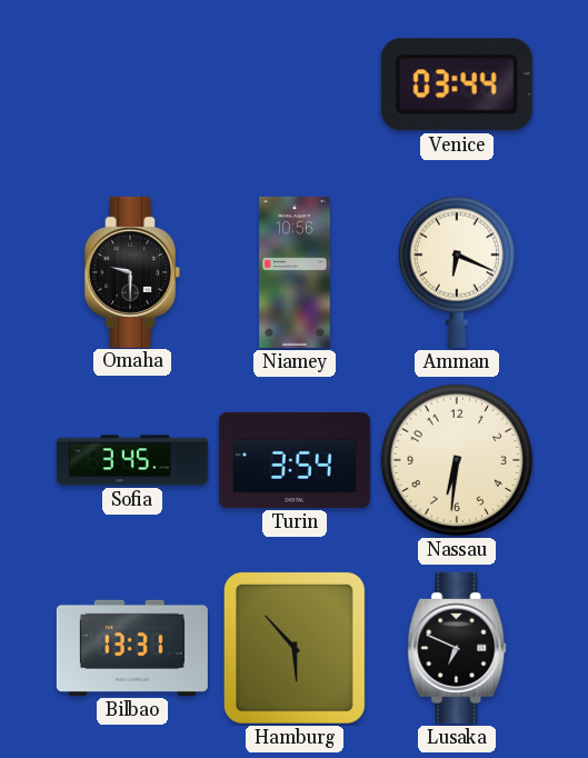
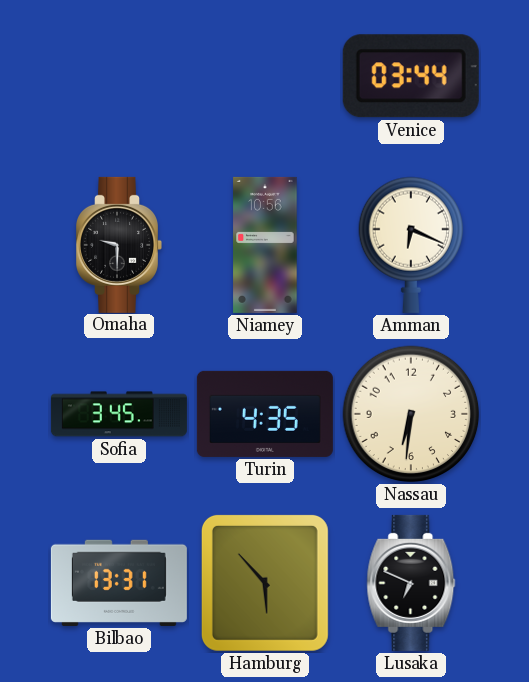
Turin: 3:54 -> 4:35 (265, 414)
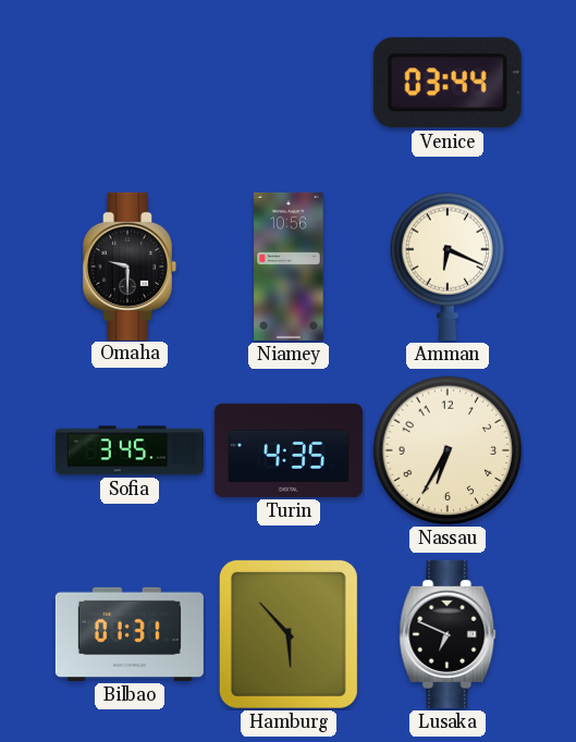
Nassau: 6:31 -> 6:35 (448, 450)
Bilbao: 13:31 -> 01:31 (130, 634)
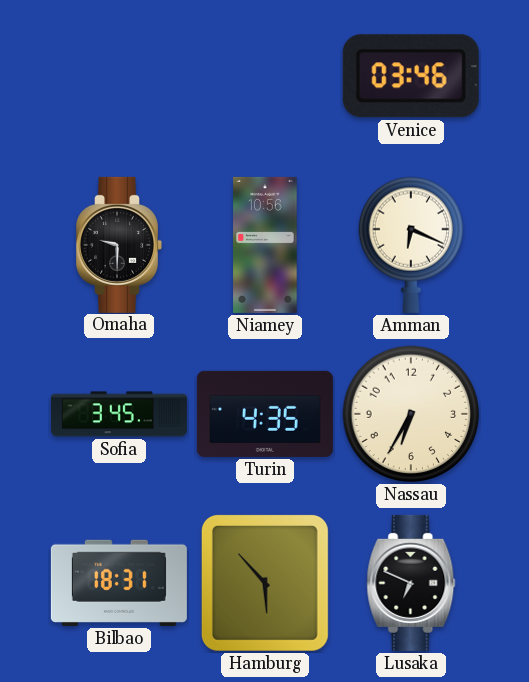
Venice: 03:44 -> 03:46 (411, 76)
Bilbao: 01:31 -> 18:31 (119, 583)
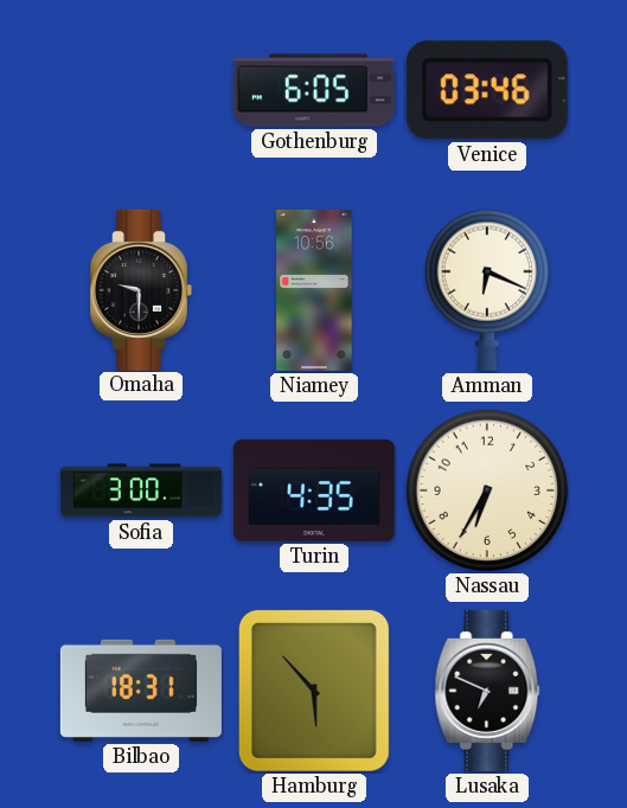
Gothenburg: none -> 6:05 (314, 90)
Sofia: 3:45 -> 3:00 (141, 490)
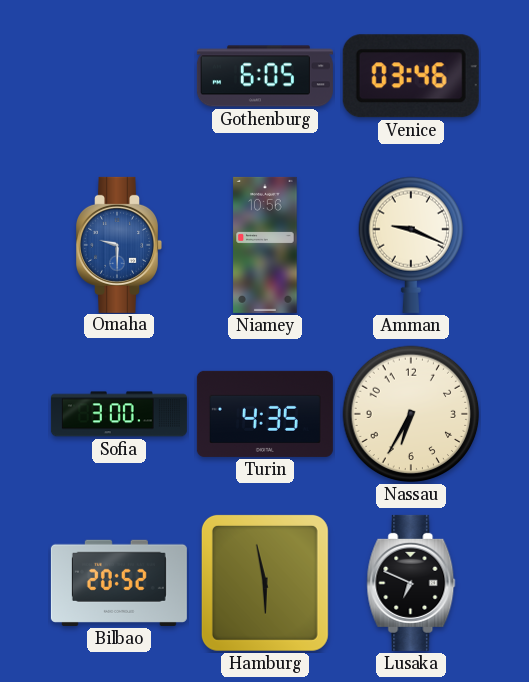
Omaha dial: black -> blue (119, 245)
Amman: 6:19 -> 9:19 (411, 245)
Bilbao: 18:31 -> 20:52 (119, 583)
Hamburg: 5:53 -> 5:58 (265, 583)
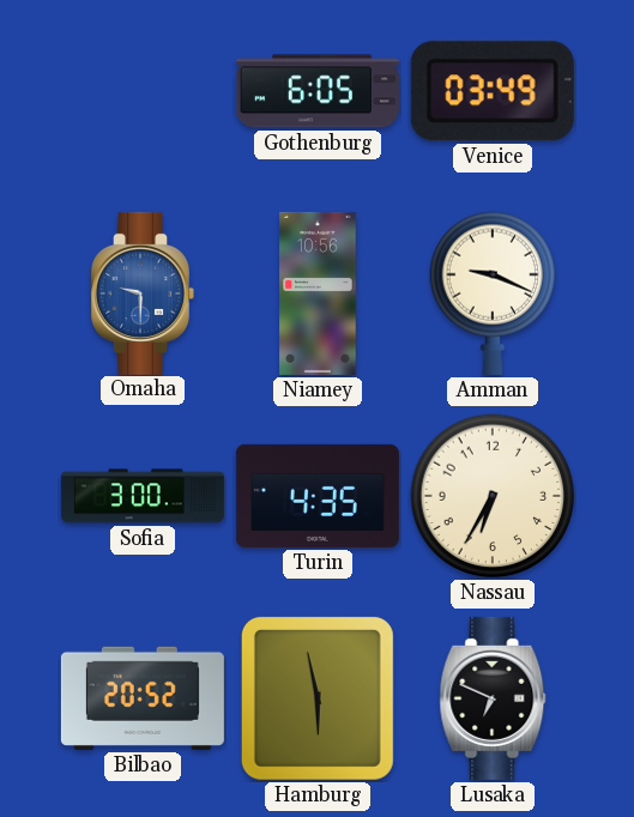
Venice: 03:46 -> 03:49 (493, 91)
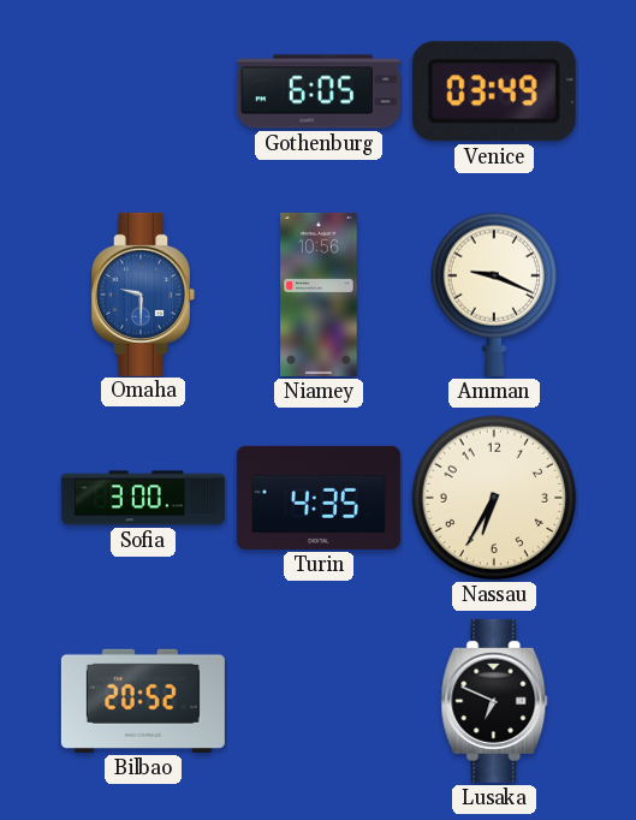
Hamburg: 5:58 -> none (318, 698)
